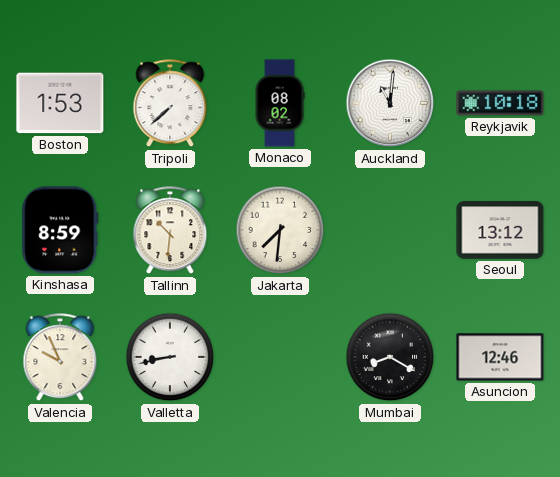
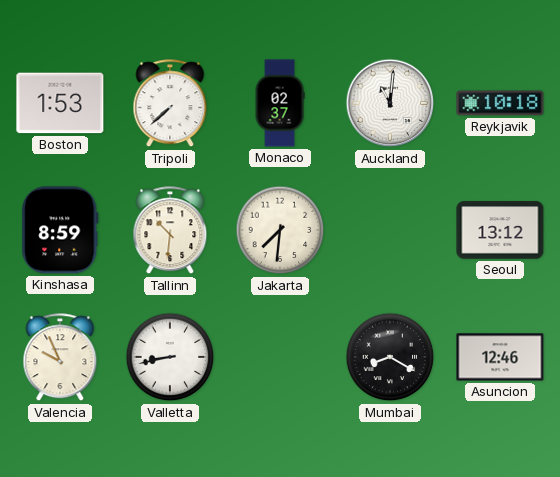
Monaco: 08:02 -> 02:37 (280, 103)
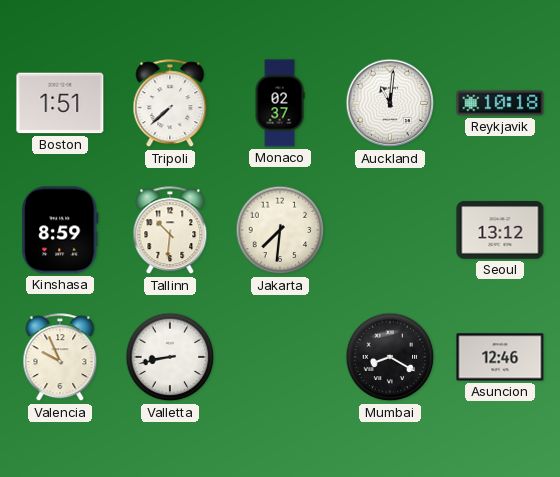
Boston: 1:53 -> 1:51 (60, 103)
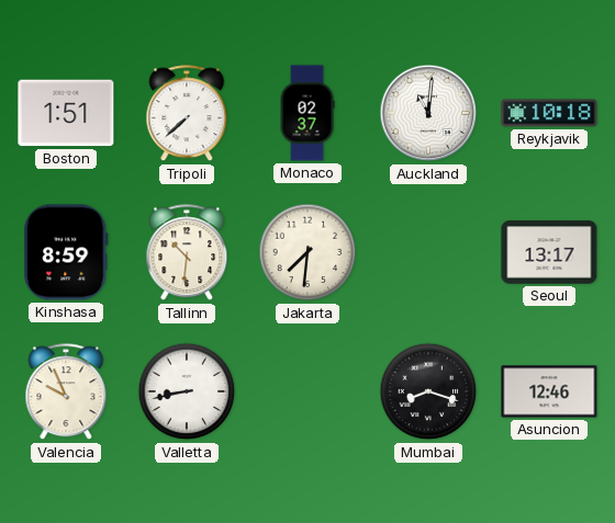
Seoul: 13:12 -> 13:17 (549, 252)
Mumbai: 8:20 -> 8:18 (428, 391)
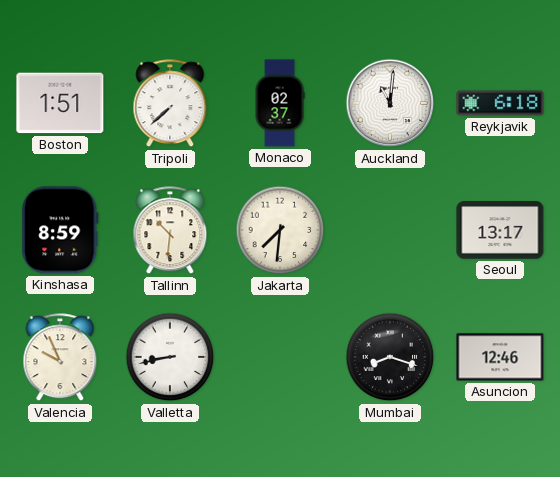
Reykjavik: 10:18 -> 6:18 (500, 103)
